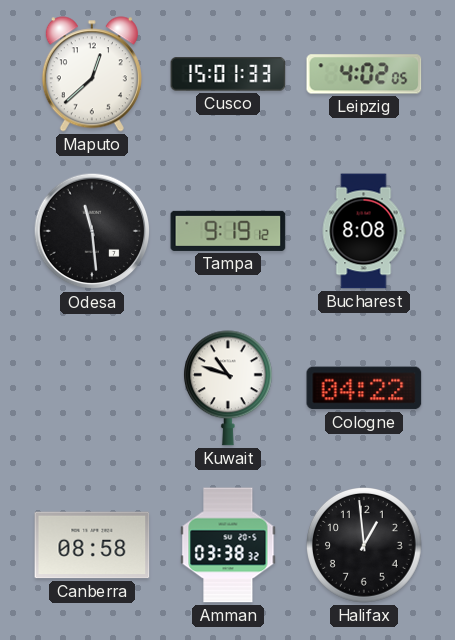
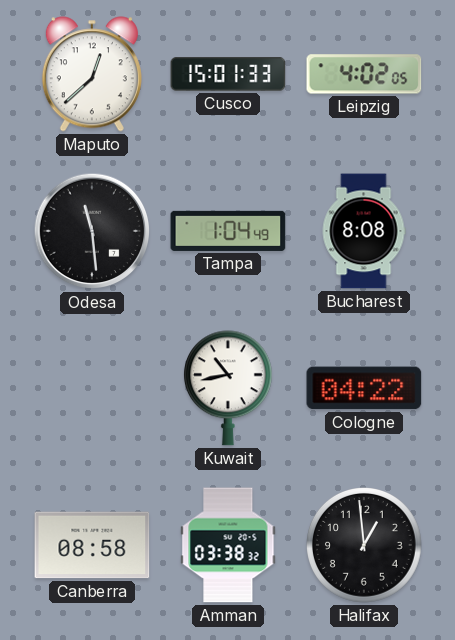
Tampa: 9:19 -> 1:04 (228, 231)
Kuwait: 10:48 -> 10:43 (228, 388)
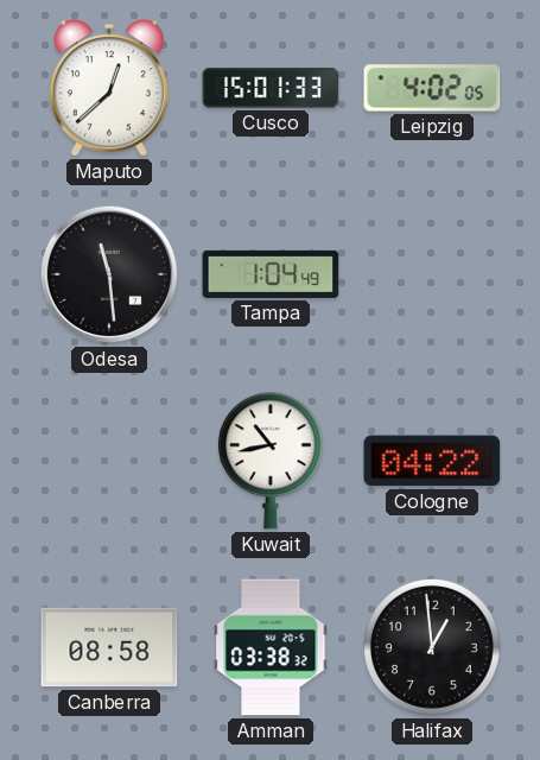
Bucharest: 8:08 -> none (364, 231)
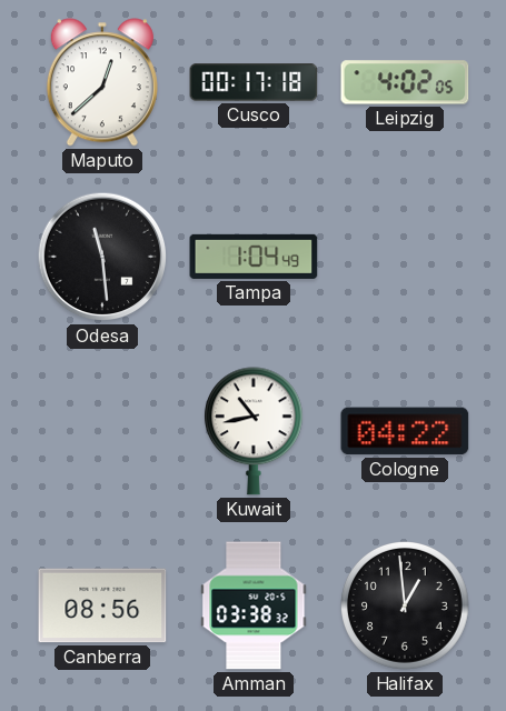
Cusco: 15:01 -> 00:17 (254, 82)
Canberra: 08:58 -> 08:56 (102, 605)
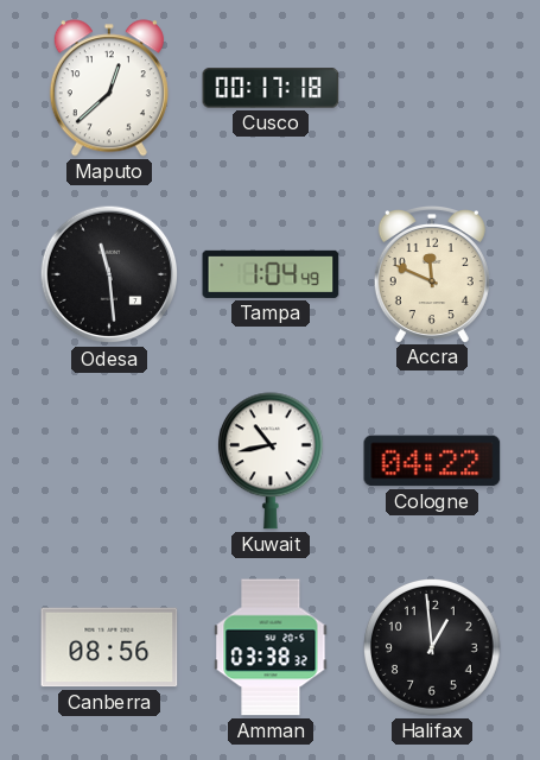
Leipzig: 4:02 -> none (405, 82)
Accra: none -> 11:49 (432, 274)
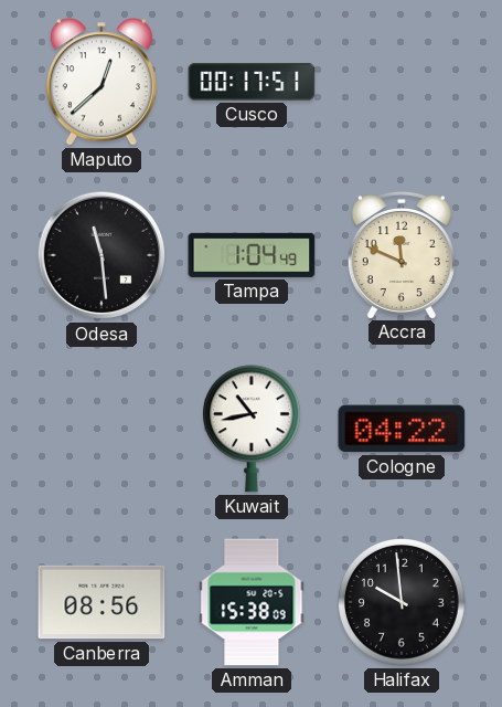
Cusco: 00:17:18 -> 00:17:51 (252, 82)
Amman: 03:38 -> 15:38 (252, 602)
Halifax: 12:59 -> 9:59 (403, 603)
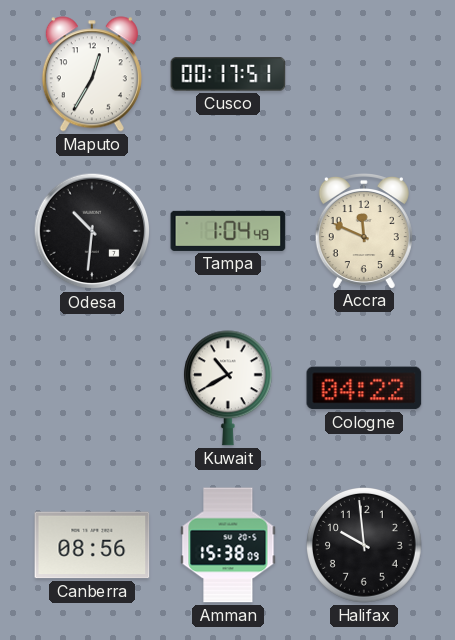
Maputo: 12:38 -> 12:35 (92, 74)
Odesa: 11:29 -> 10:31 (92, 231)
Kuwait: 10:43 -> 10:40 (228, 388)
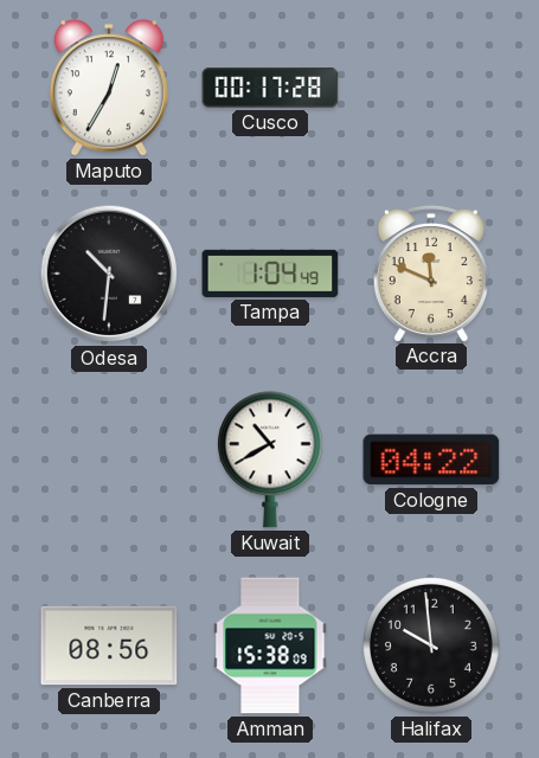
Cusco: 00:17:51 -> 00:17:28 (270, 88)
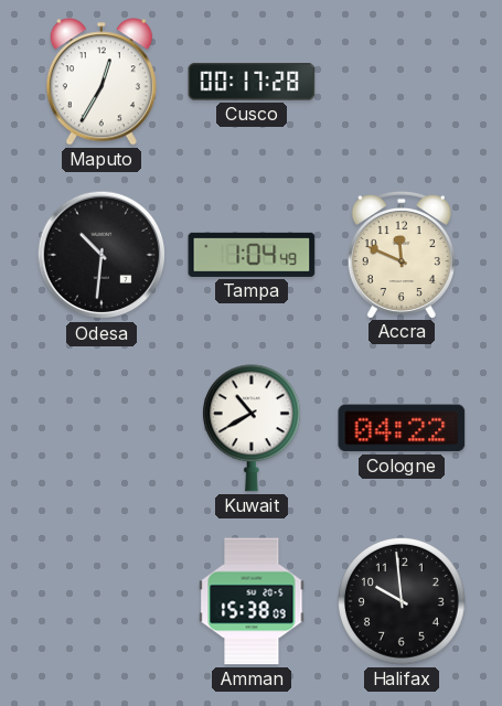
Canberra: 08:56 -> none (109, 645)
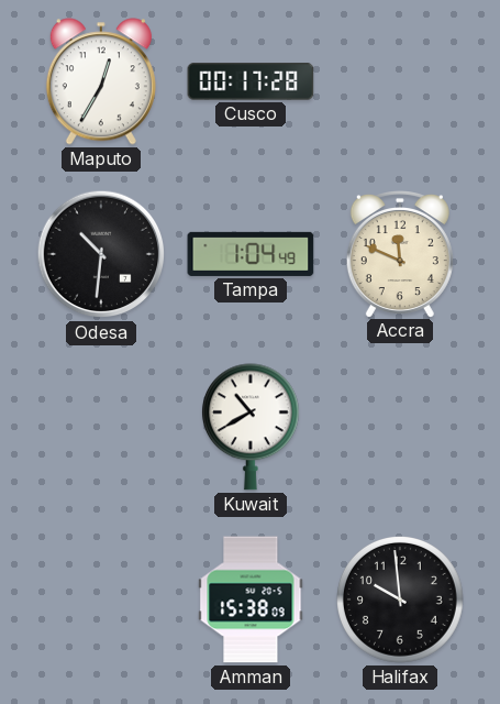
Cologne: 04:22 -> none (402, 428)
